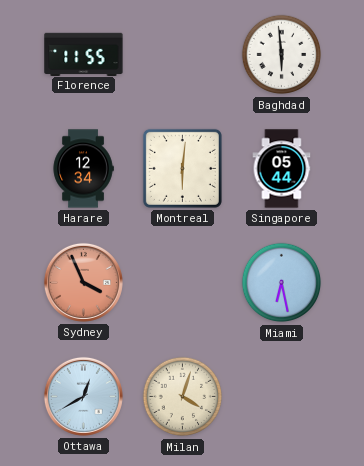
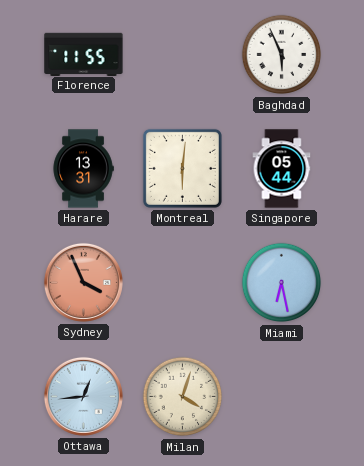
Baghdad: 5:59 -> 5:56 (282, 55)
Harare: 12:34 -> 13:31 (83, 169)
Ottawa: 12:40 -> 12:44 (83, 396)
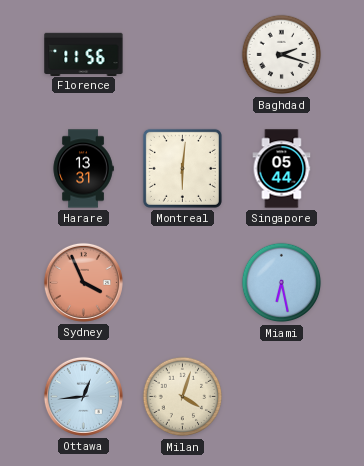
Florence: 11:55 -> 11:56 (84, 54)
Baghdad: 5:56 -> 2:18 (282, 55)
